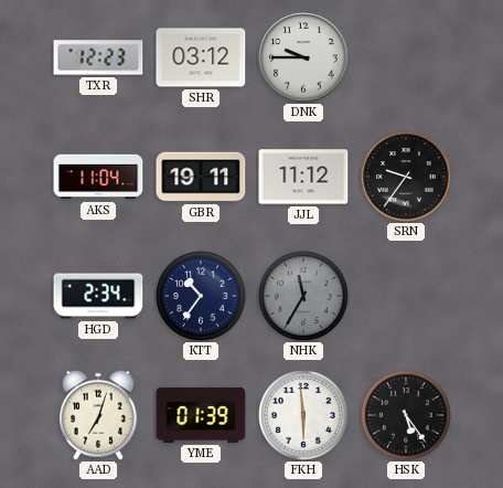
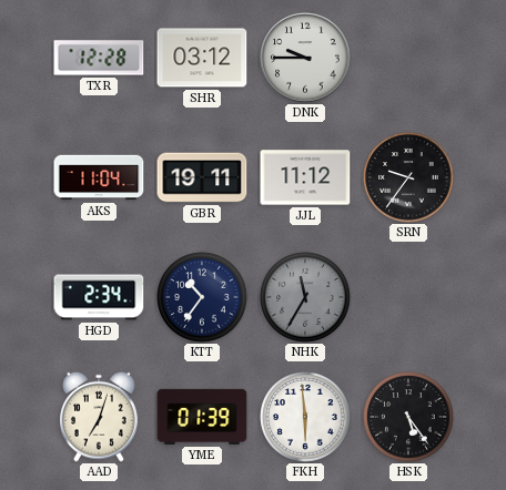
TXR: 12:23 -> 12:28 (99, 58)
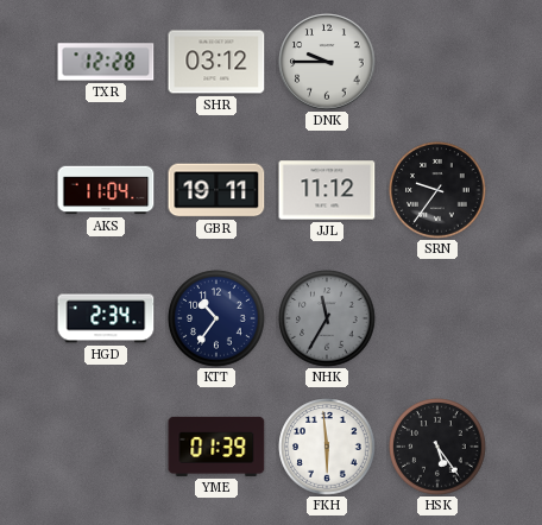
AAD: 7:03 -> none (100, 417)
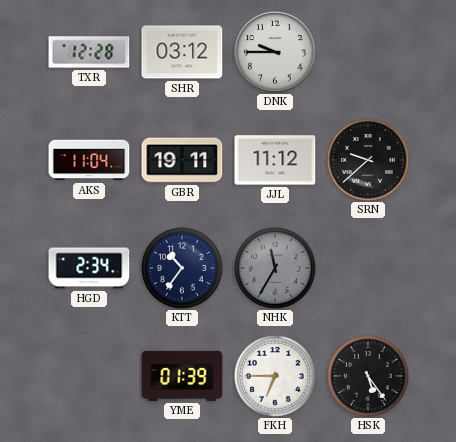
SRN: 9:36 -> 9:38 (368, 160)
FKH: 5:59 -> 6:45 (275, 376)
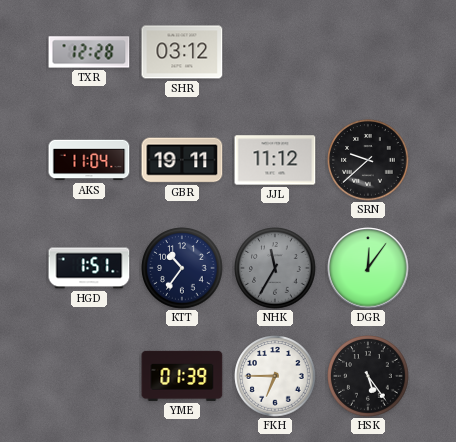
DNK: 9:45 -> none (275, 52)
HGD: 2:34 -> 1:51 (89, 268)
DGR: none -> 12:06 (368, 268)
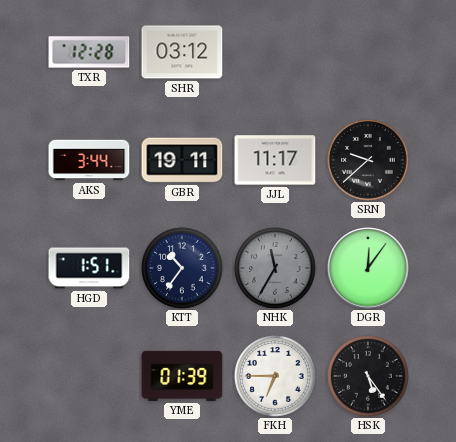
AKS: 11:04 -> 3:44 (89, 160)
JJL: 11:12 -> 11:17 (275, 160)
